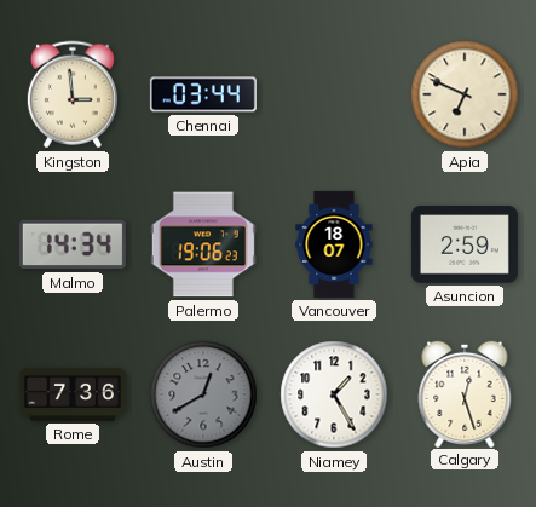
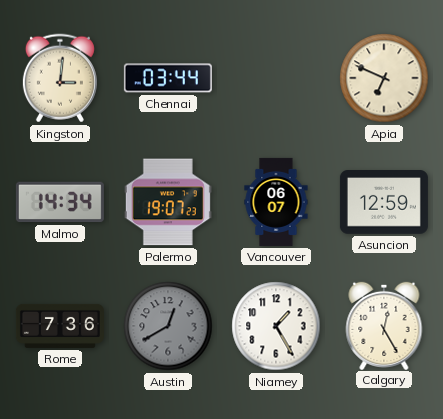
Kingston: 2:59 -> 3:01 (60, 78)
Palermo: 19:06 -> 19:07 (168, 202)
Vancouver: 18:07 -> 06:07 (276, 202)
Asuncion: 2:59 -> 12:59 (384, 203)
Calgary: 12:27 -> 12:25 (384, 325)
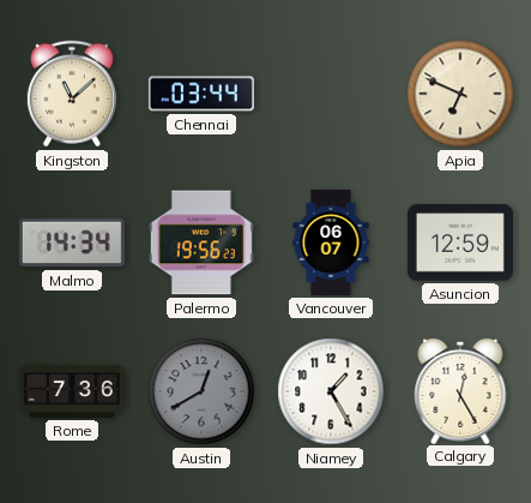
Kingston: 3:01 -> 11:08 (72, 94)
Palermo: 19:07 -> 19:56 (201, 242)
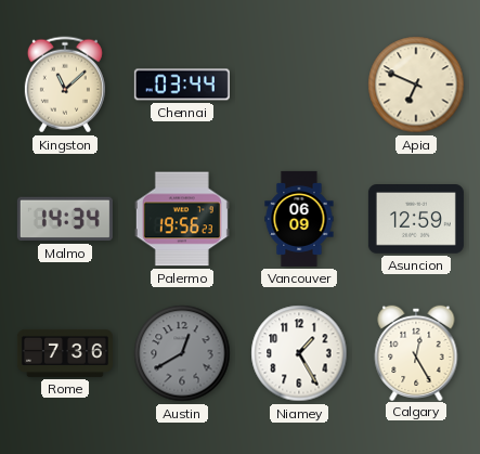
Vancouver: 06:07 -> 06:09 (299, 219)
